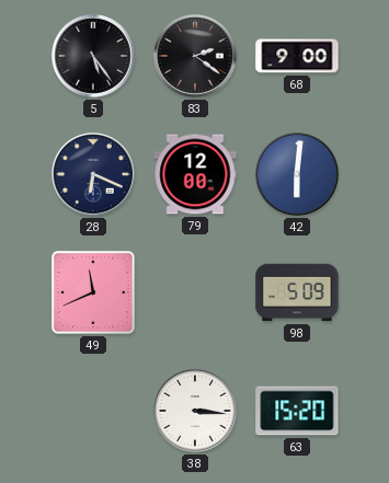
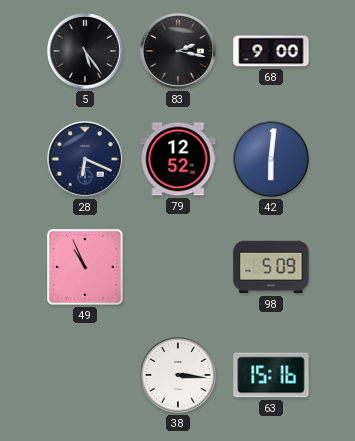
83: 2:21 -> 2:17 (179, 52)
79: 12:00 -> 12:52 (178, 159)
49: 11:41 -> 10:56 (85, 267)
63: 15:20 -> 15:16 (271, 375)
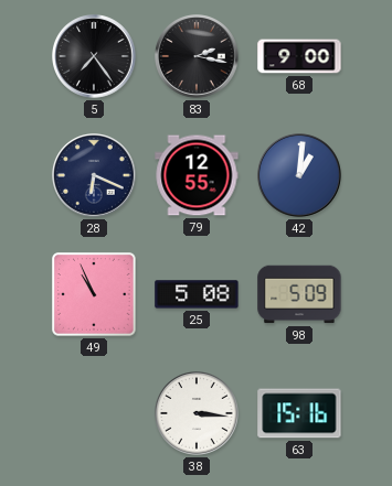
5: 5:24 -> 7:24 (95, 57)
79: 12:52 -> 12:55 (197, 175)
42: 6:01 -> 1:01 (300, 176)
25: none -> 5:08 (197, 294)
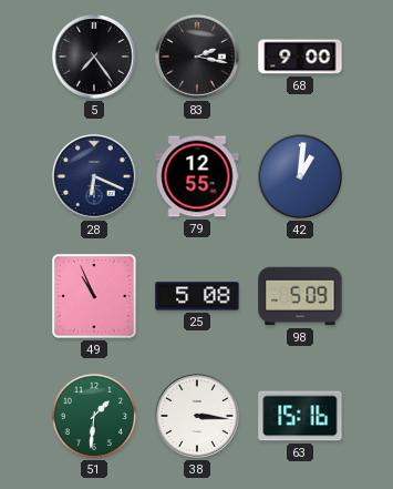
51: none -> 1:31 (94, 416)
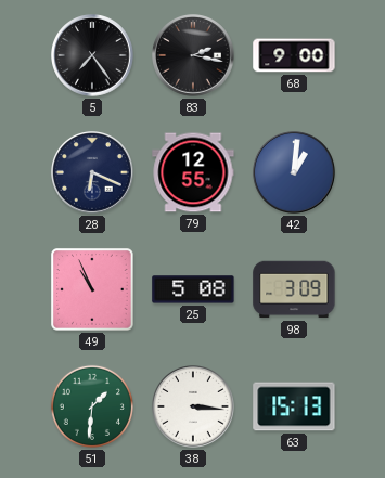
98: 5:09 -> 3:09 (294, 289)
63: 15:16 -> 15:13 (294, 406)
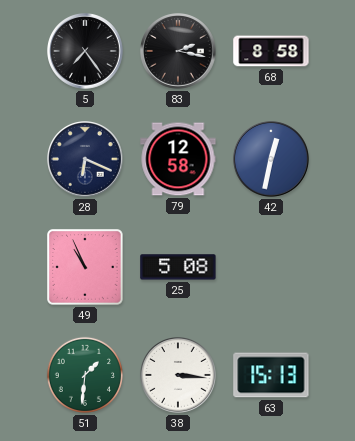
68: 9:00 -> 8:58 (271, 51)
79: 12:55 -> 12:58 (178, 159)
42: 1:01 -> 12:32 (272, 160)
98: 3:09 -> none (294, 289)
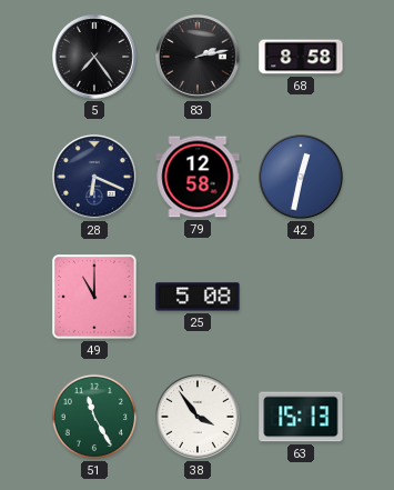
83: 2:17 -> 2:13 (199, 58)
49: 10:56 -> 11:00 (94, 297)
51: 1:31 -> 11:25 (94, 417)
38: 3:16 -> 3:54 (199, 418)
